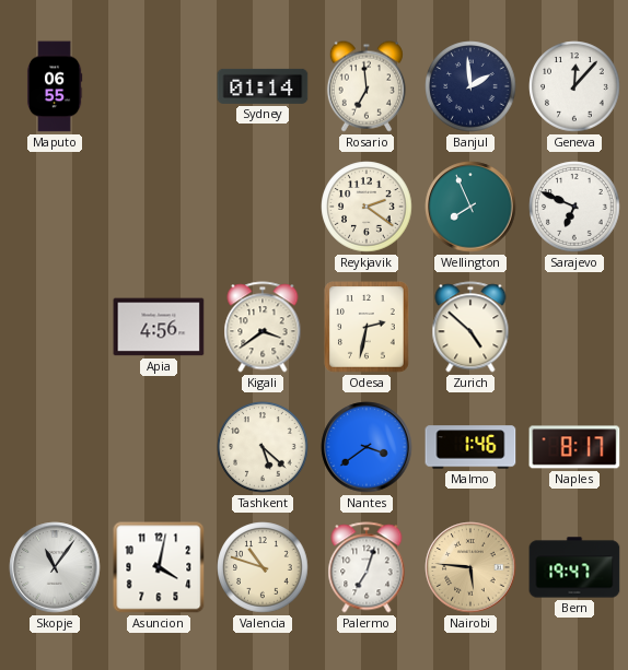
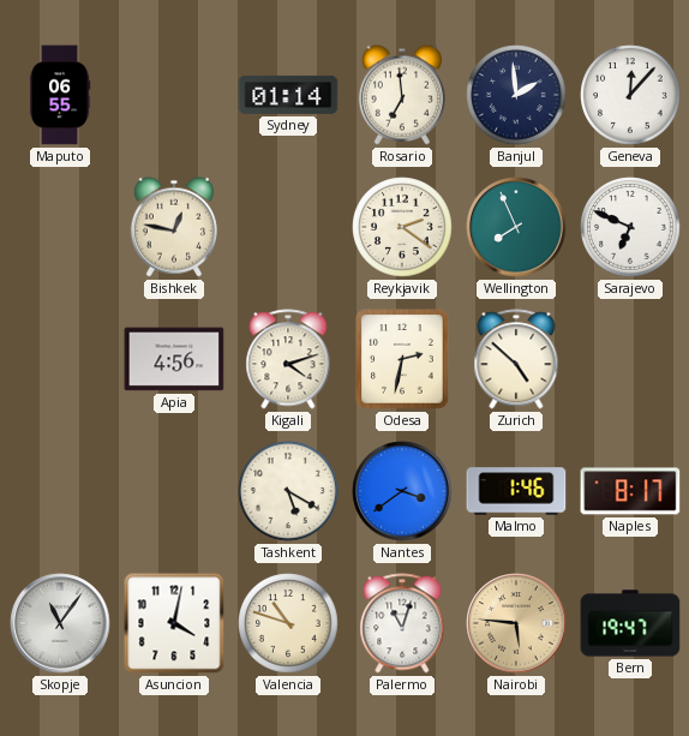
Bishkek: none -> 12:47 (174, 227)
Kigali: 3:39 -> 4:12 (288, 359)
Tashkent: 5:22 -> 5:20 (288, 491)
Palermo: 7:03 -> 11:03 (402, 623)
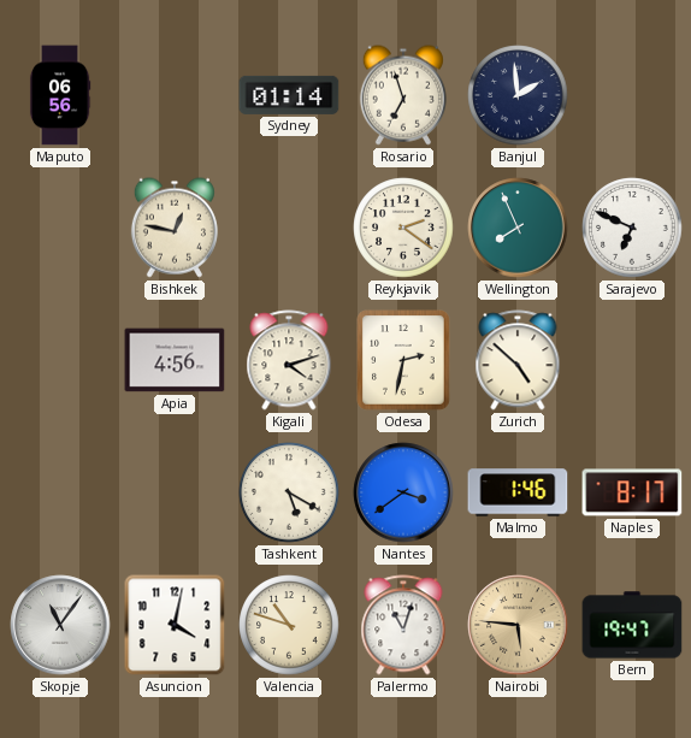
Maputo: 06:55 -> 06:56 (60, 95)
Rosario: 6:59 -> 6:57 (403, 95)
Geneva: 12:07 -> none (630, 95)
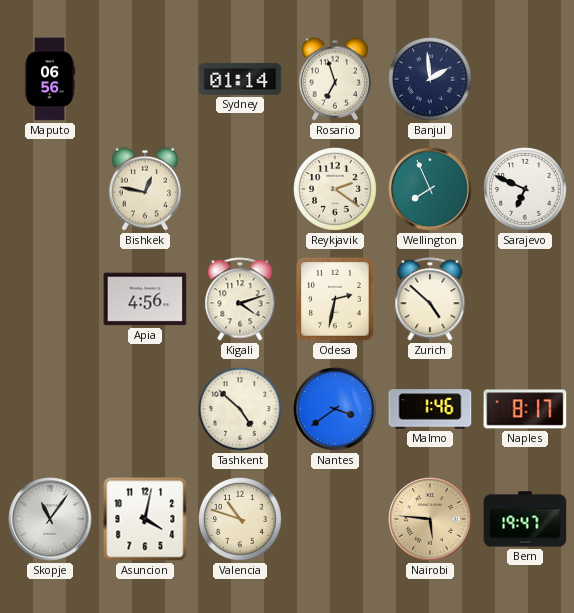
Tashkent: 5:20 -> 4:52 (240, 409)
Palermo: 11:03 -> none (403, 625)
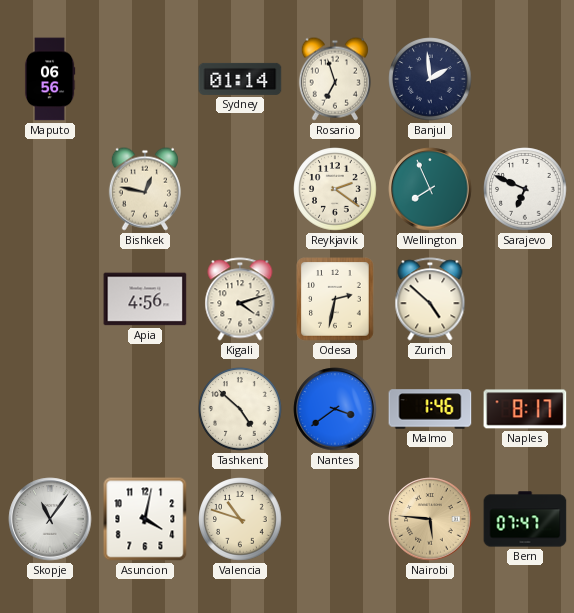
Bern: 19:47 -> 07:47 (525, 519)
